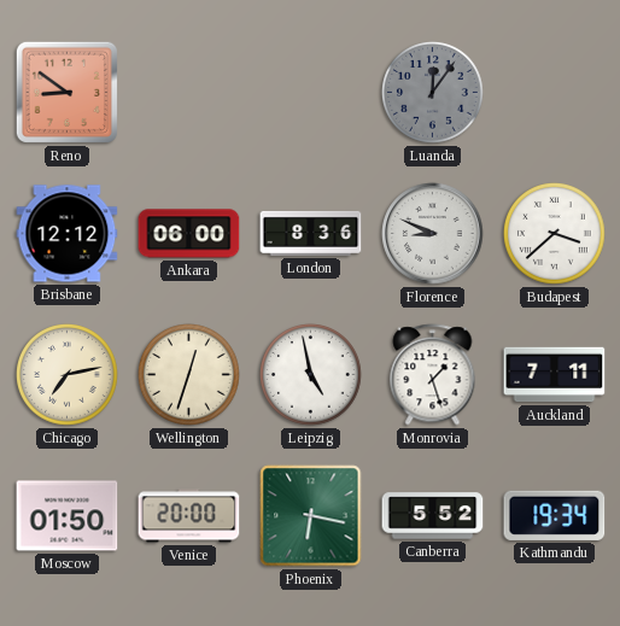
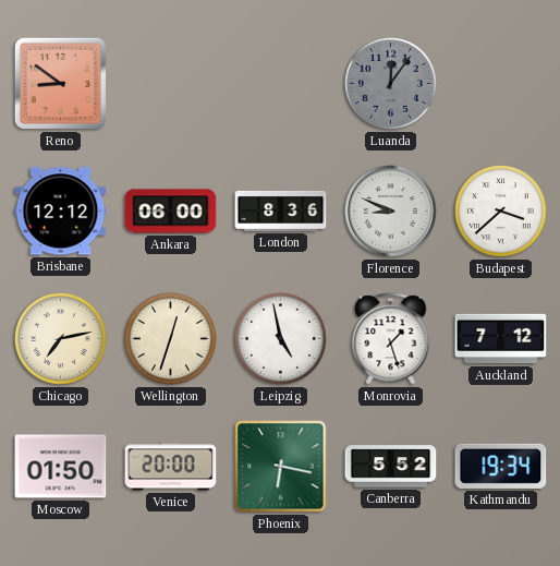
Auckland: 7:11 -> 7:12 (501, 339)
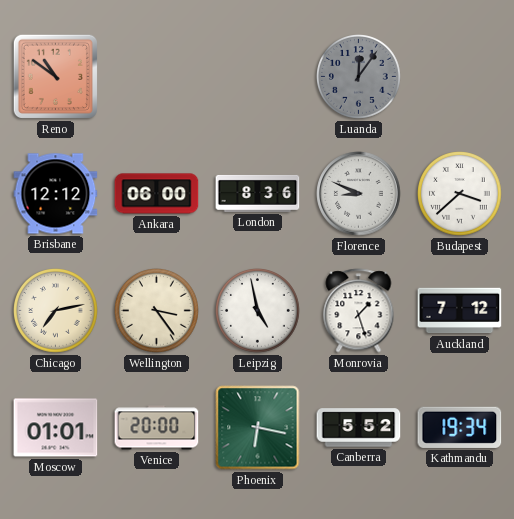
Reno: 8:51 -> 10:51 (55, 76)
Wellington: 12:33 -> 3:24 (157, 311)
Moscow: 01:50 -> 01:01 (56, 428)
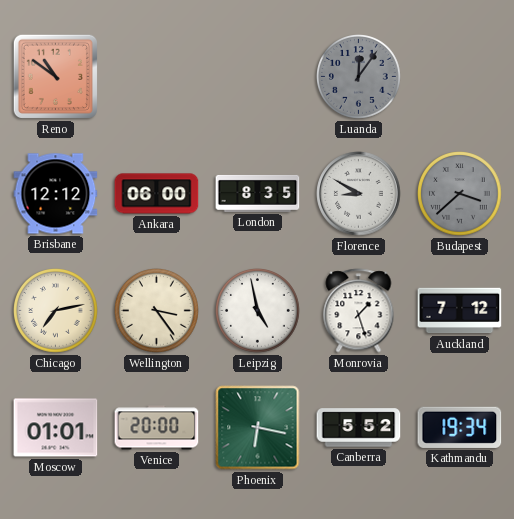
London: 8:36 -> 8:35 (258, 193)
Florence: 8:49 -> 8:50 (359, 194)
Budapest dial: white -> grey (460, 194)
